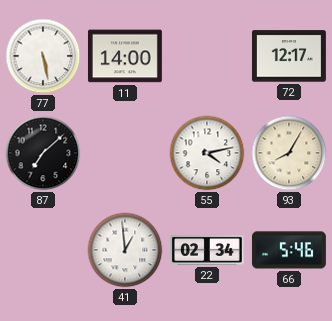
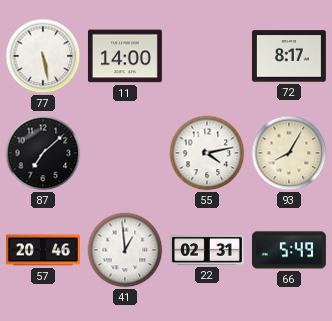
72: 12:17 -> 8:17 (289, 56)
57: none -> 20:46 (43, 250)
22: 02:34 -> 02:31 (207, 250)
66: 5:46 -> 5:49 (289, 250)
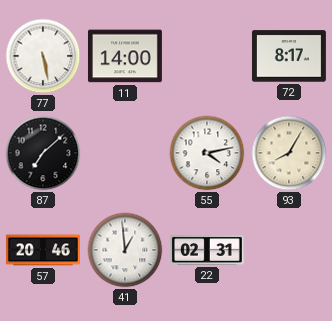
66: 5:49 -> none (289, 250)
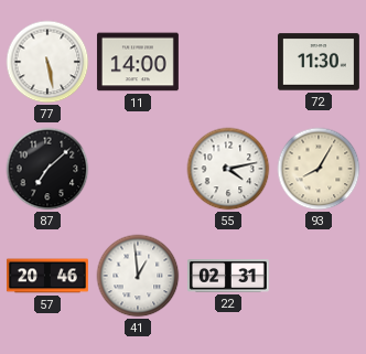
72: 8:17 -> 11:30 (319, 62)
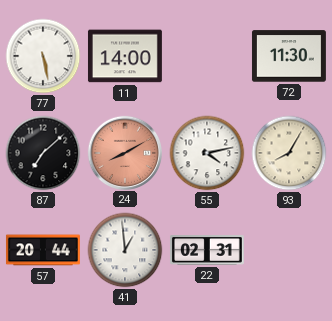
24: none -> 8:10 (124, 152)
57: 20:46 -> 20:44 (43, 250)
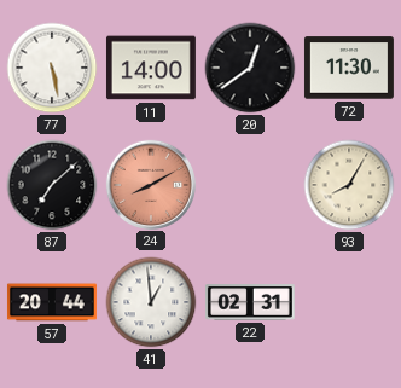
20: none -> 12:39 (250, 68)
55: 4:13 -> none (207, 153)
